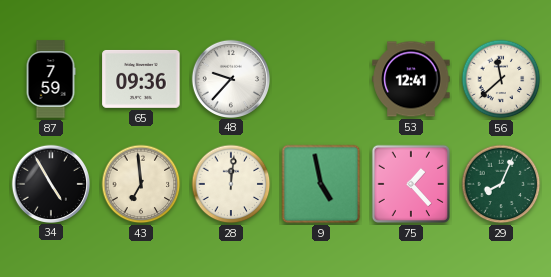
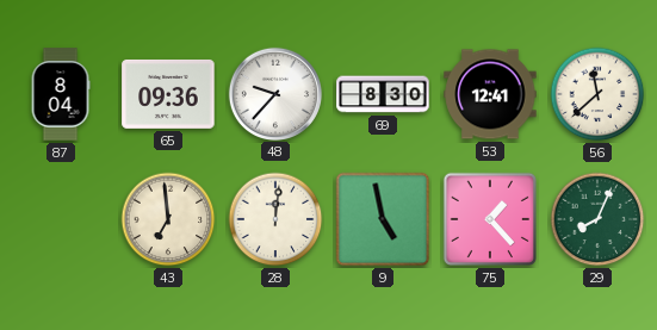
87: 7:59 -> 8:04 (61, 94)
69: none -> 8:30 (383, 94)
34: 4:55 -> none (50, 183)
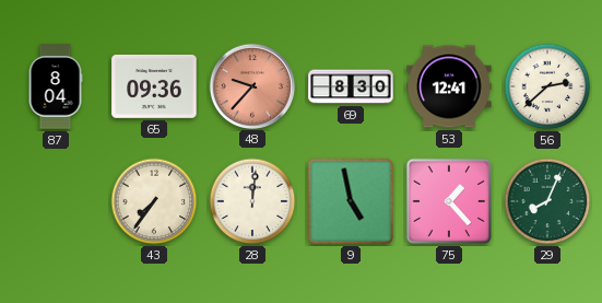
48 dial: white -> salmon (251, 85)
56: 11:38 -> 2:38 (547, 86)
43: 6:59 -> 7:36 (154, 201)
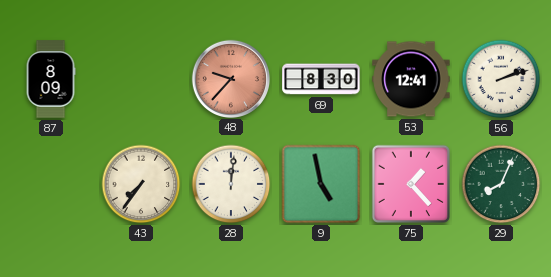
87: 8:04 -> 8:09 (51, 79)
65: 09:36 -> none (154, 86)
56: 2:38 -> 2:12 (501, 79)
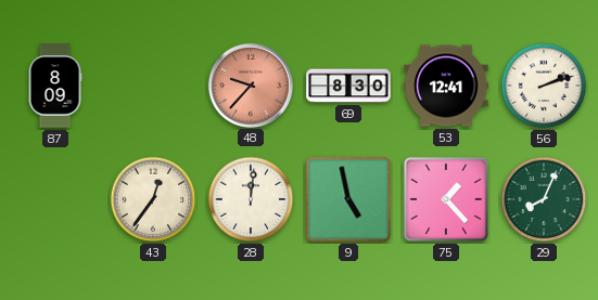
43: 7:36 -> 12:36 (153, 199)
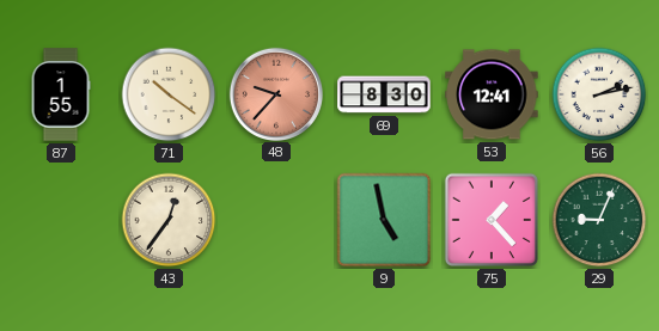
87: 8:09 -> 1:55 (61, 94)
71: none -> 10:21 (169, 94)
56: 2:12 -> 2:13 (599, 94)
28: 12:01 -> none (251, 199)
29: 8:04 -> 9:04 (599, 220)
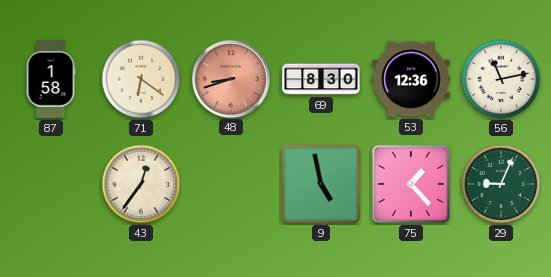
87: 1:55 -> 1:58 (51, 79)
71: 10:21 -> 6:21 (141, 79)
48: 9:37 -> 8:42 (230, 78)
53: 12:41 -> 12:36 (411, 79)
56: 2:13 -> 11:13 (501, 79)
